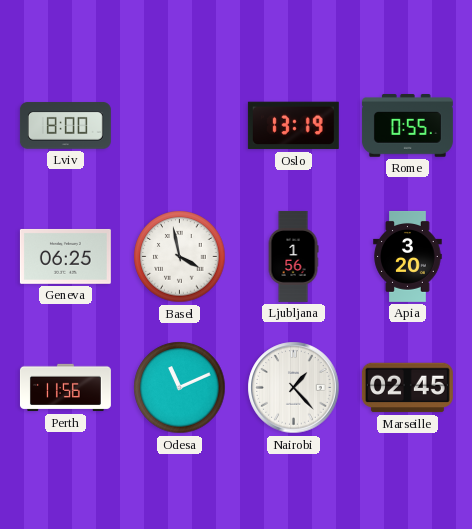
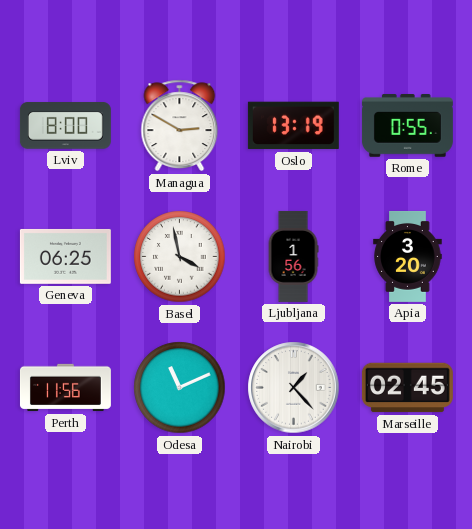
Managua: none -> 2:50 (180, 126)
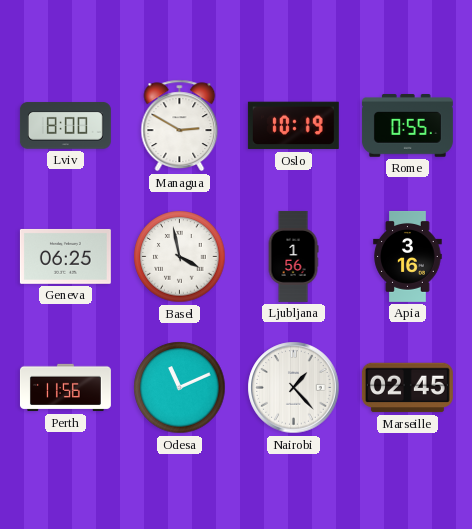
Oslo: 13:19 -> 10:19 (293, 126)
Apia: 3:20 -> 3:16 (408, 256)
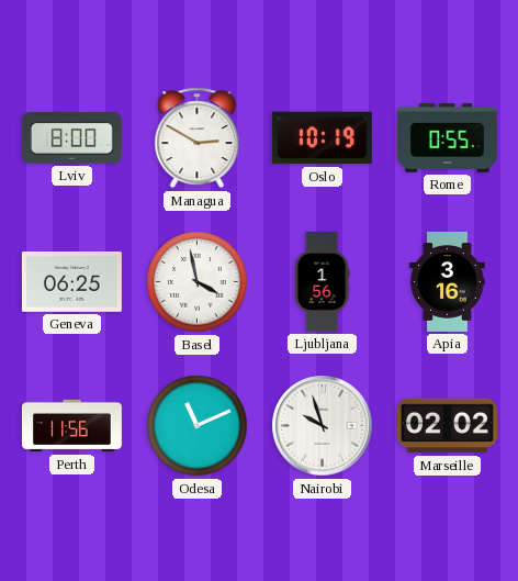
Nairobi: 1:23 -> 9:57 (323, 426)
Marseille: 02:45 -> 02:02 (447, 426)
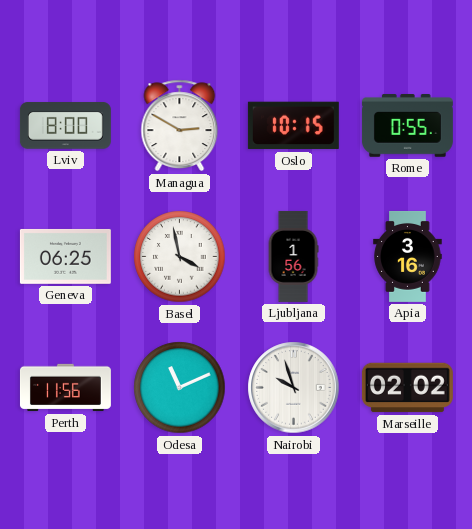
Oslo: 10:19 -> 10:15 (293, 126)
